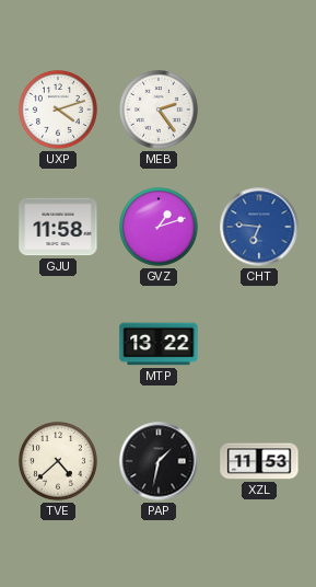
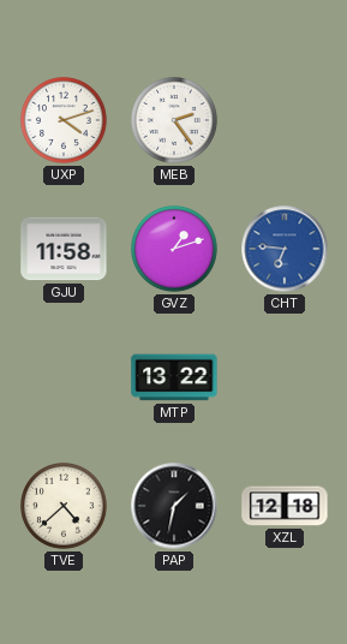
XZL: 11:53 -> 12:18 (285, 506)
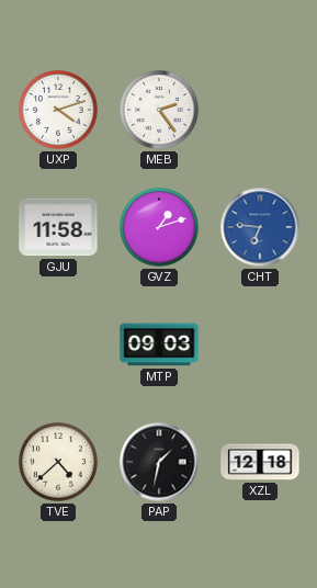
MTP: 13:22 -> 09:03 (159, 344)
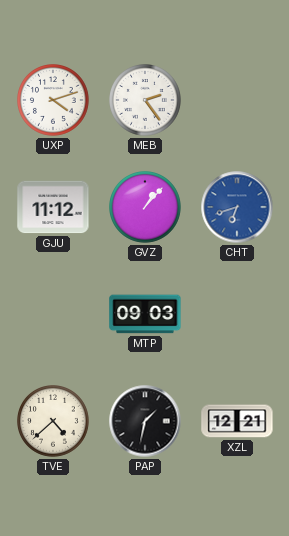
GJU: 11:58 -> 11:12 (53, 207)
GVZ: 1:12 -> 1:07 (146, 208)
CHT: 6:46 -> 6:42 (237, 207)
XZL: 12:18 -> 12:21 (237, 421)
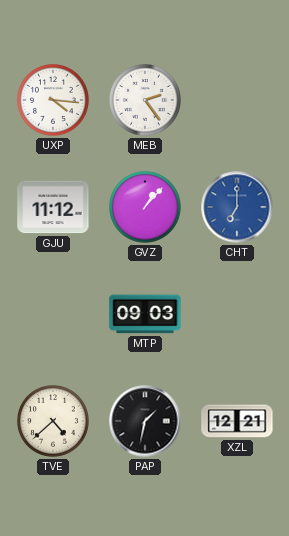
UXP: 4:12 -> 4:16 (54, 101)
CHT: 6:42 -> 7:00 (237, 207)
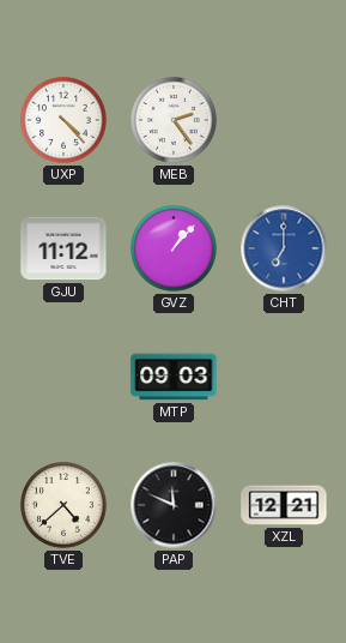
UXP: 4:16 -> 4:23 (65, 121)
PAP: 1:32 -> 11:49 (174, 505)
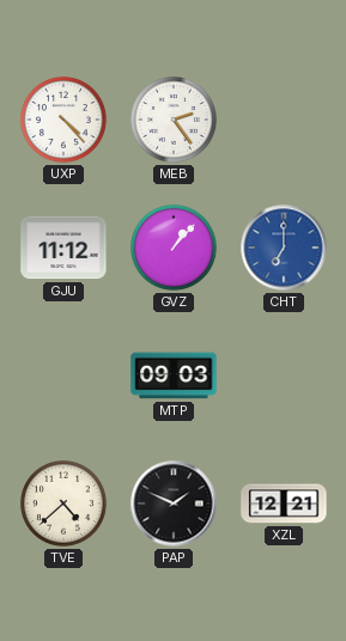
PAP: 11:49 -> 1:49 (174, 503)
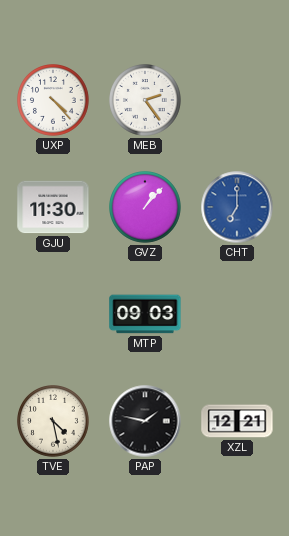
GJU: 11:12 -> 11:30 (53, 207)
TVE: 4:38 -> 4:28 (54, 422)
PAP: 1:49 -> 1:47 (145, 421)
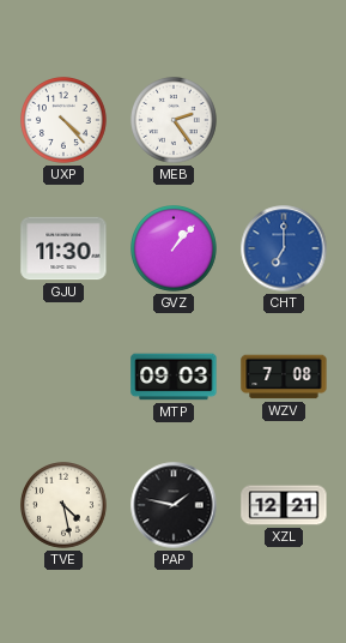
WZV: none -> 7:08 (284, 377)
